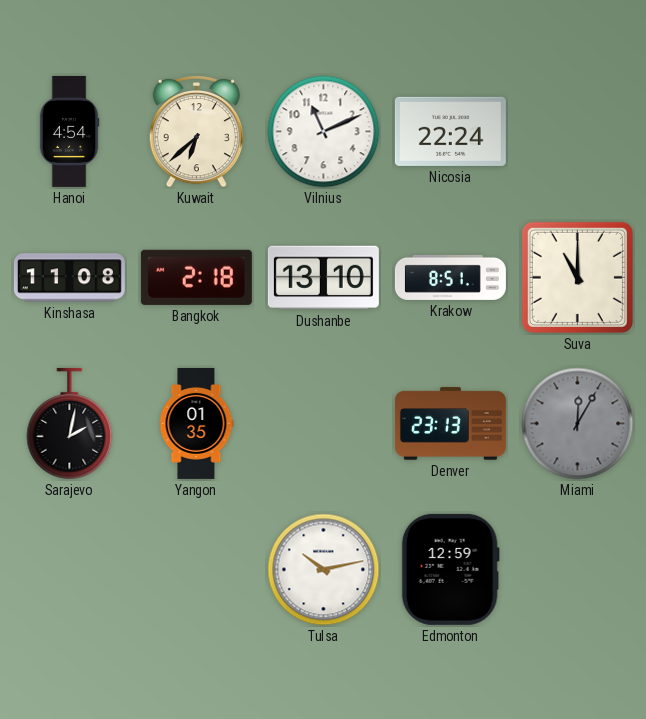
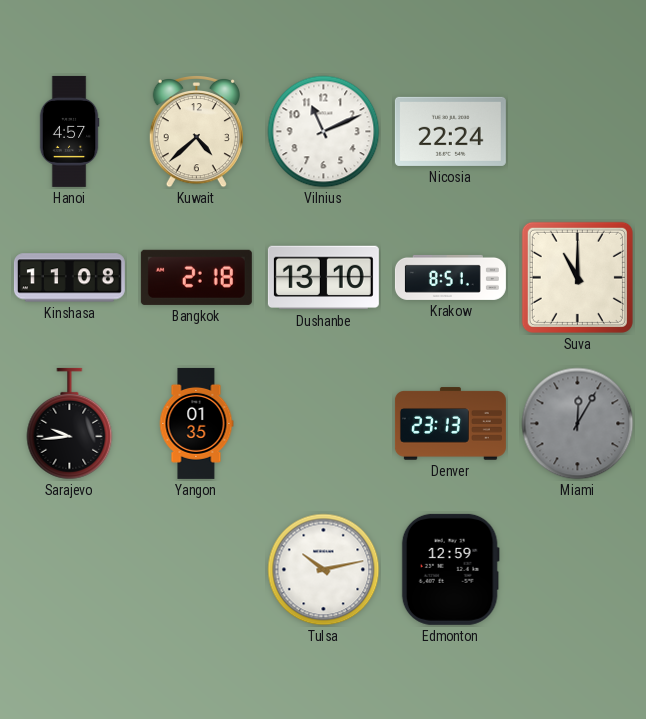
Hanoi: 4:54 -> 4:57 (69, 131)
Kuwait: 6:38 -> 4:38 (196, 132)
Sarajevo: 2:02 -> 9:44 (70, 424)
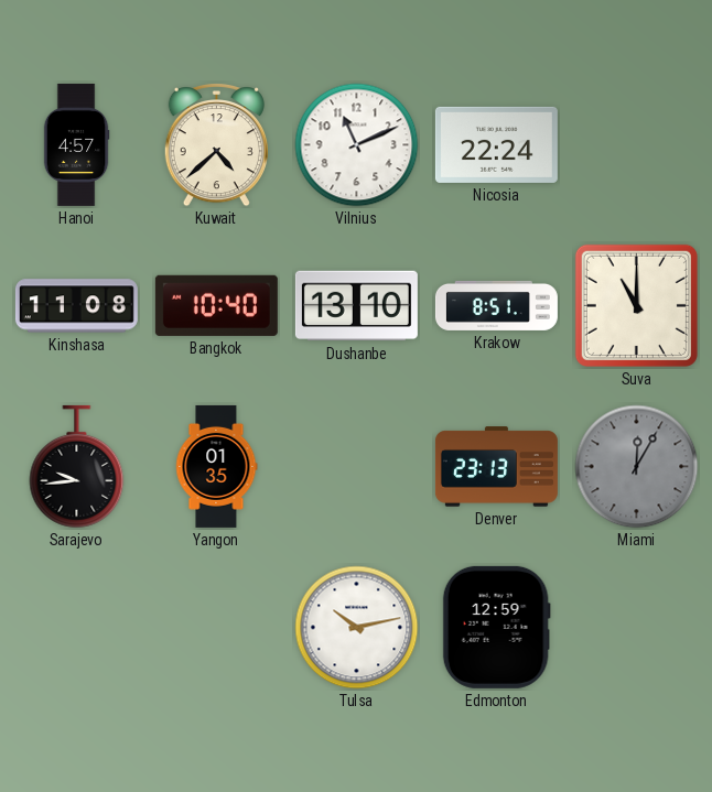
Bangkok: 2:18 -> 10:40 (216, 305)
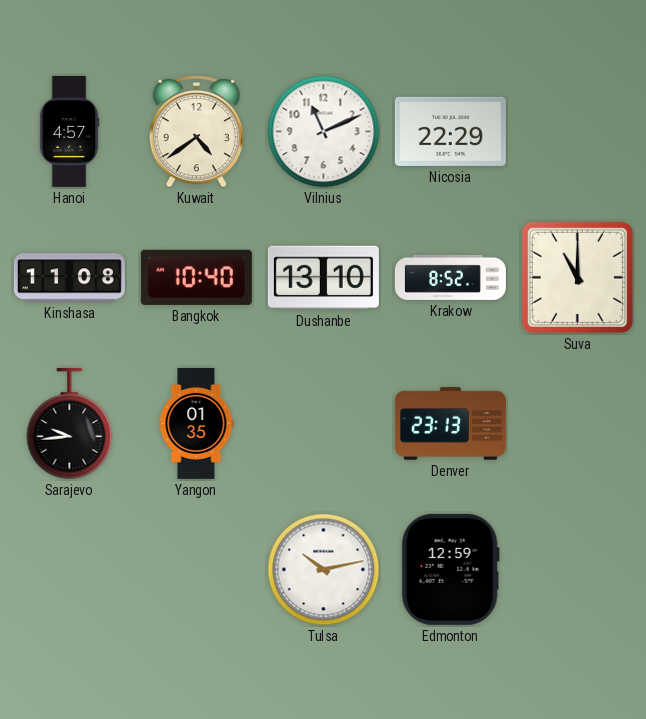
Kuwait: 4:38 -> 4:39 (196, 132)
Nicosia: 22:24 -> 22:29 (450, 131)
Krakow: 8:51 -> 8:52 (450, 277)
Miami: 12:05 -> none (637, 467)
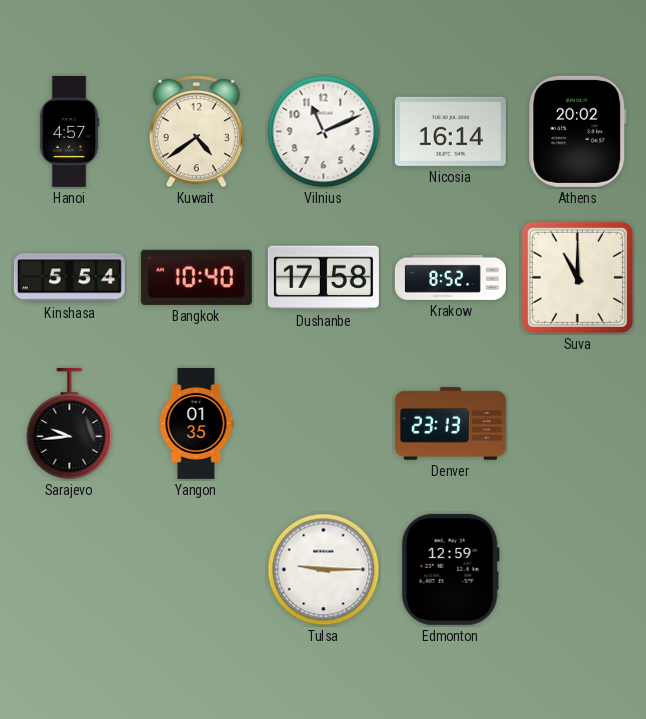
Nicosia: 22:29 -> 16:14 (450, 131)
Athens: none -> 20:02 (578, 131)
Kinshasa: 11:08 -> 5:54 (69, 278)
Dushanbe: 13:10 -> 17:58 (323, 278)
Tulsa: 10:13 -> 9:15 (324, 570)
